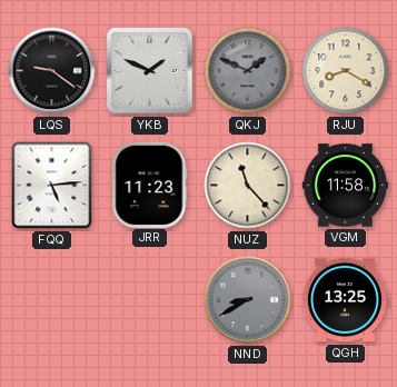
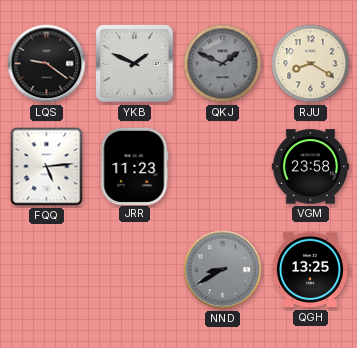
NUZ: 11:23 -> none (248, 186)
VGM: 11:58 -> 23:58 (310, 167)
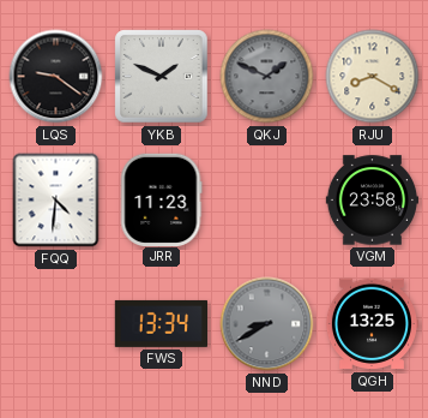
FQQ: 5:14 -> 4:31 (56, 201)
FWS: none -> 13:34 (161, 323)
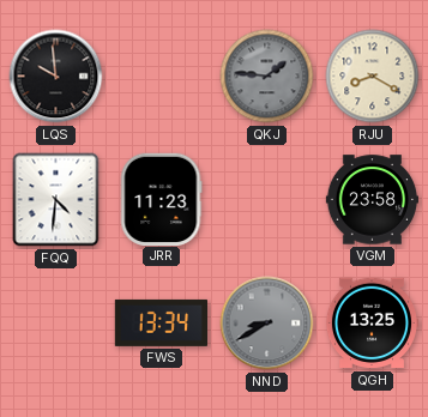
LQS: 9:21 -> 9:59 (56, 77)
YKB: 1:49 -> none (162, 77)
QKJ: 1:49 -> 1:46 (267, 77)
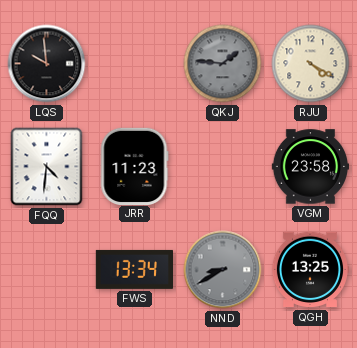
RJU: 8:20 -> 4:20 (311, 64)
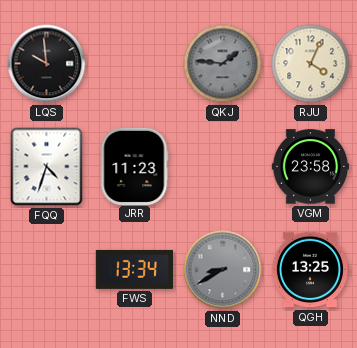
RJU: 4:20 -> 4:04 (311, 64)
FQQ: 4:31 -> 4:33 (47, 167)
